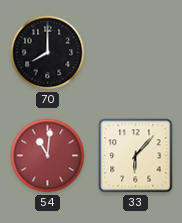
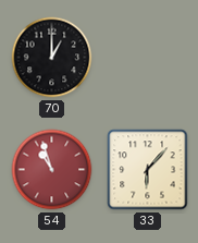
70: 8:00 -> 1:00 (52, 58)
54: 11:01 -> 10:57 (52, 170)
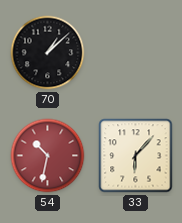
70: 1:00 -> 1:08 (48, 53)
54: 10:57 -> 10:32 (48, 156)
